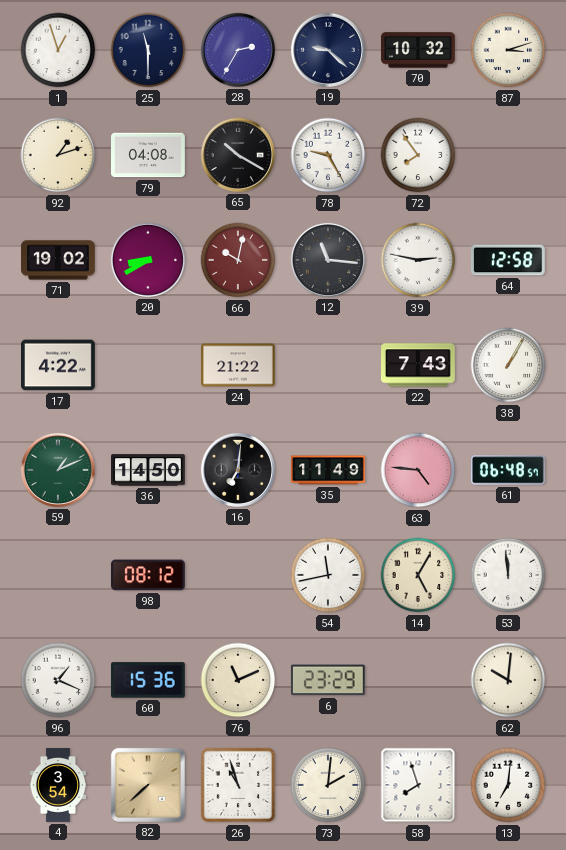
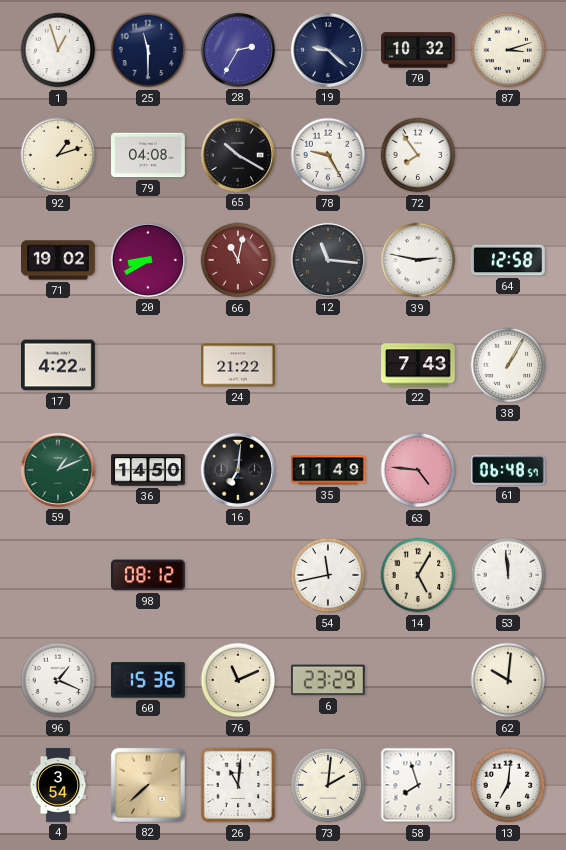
66: 10:02 -> 11:02 (238, 260)
26: 10:57 -> 11:01 (238, 785)
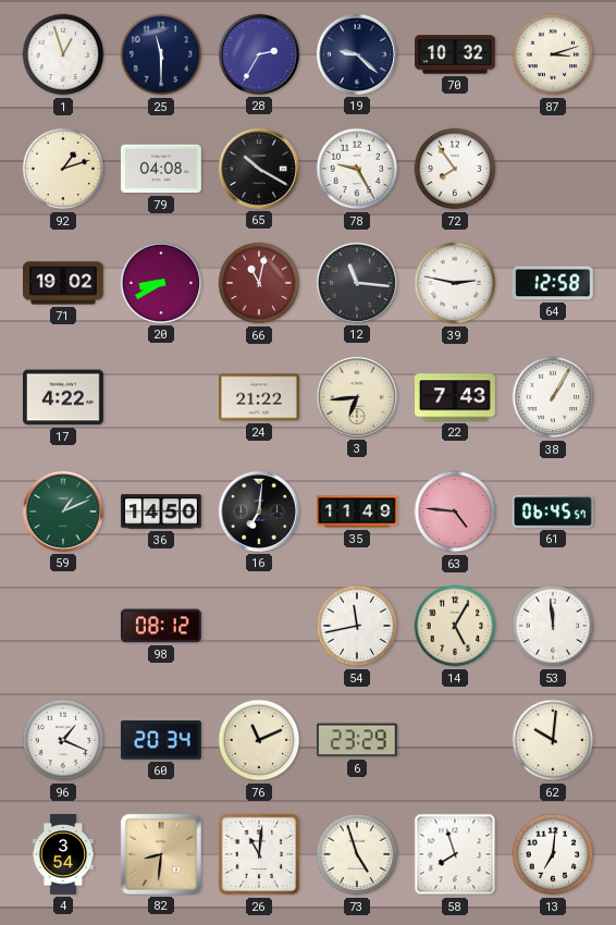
3: none -> 6:44 (357, 397)
61: 06:48 -> 06:45 (554, 511)
60: 15:36 -> 20:34 (161, 740)
82: 7:38 -> 8:31 (161, 854)
73: 2:01 -> 4:57 (357, 854)
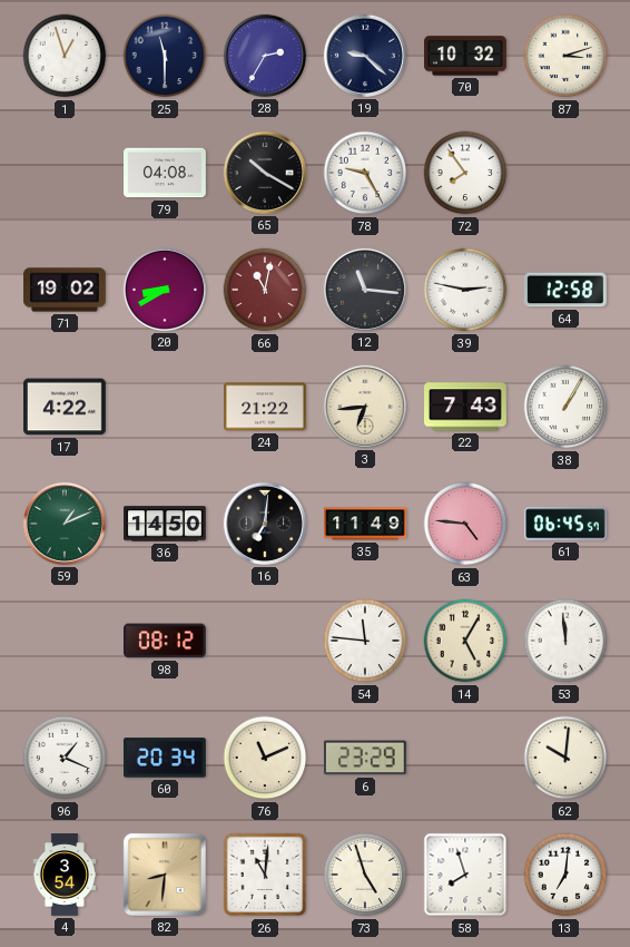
92: 1:12 -> none (63, 169)
54: 11:43 -> 11:46 (365, 641)
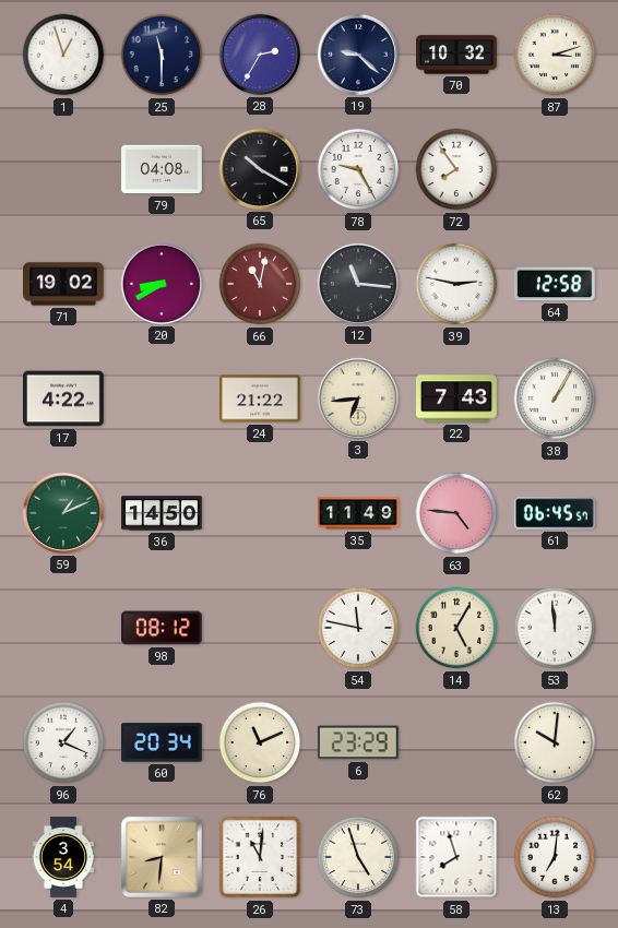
16: 7:01 -> none (265, 524)
54: 11:46 -> 11:47 (358, 628)
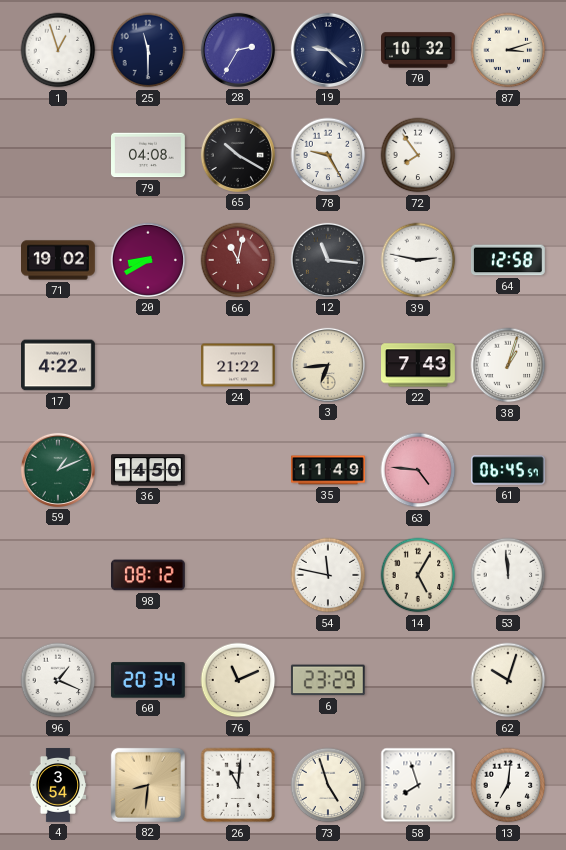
38: 1:05 -> 1:03 (508, 365)
62: 10:01 -> 10:03 (508, 680)
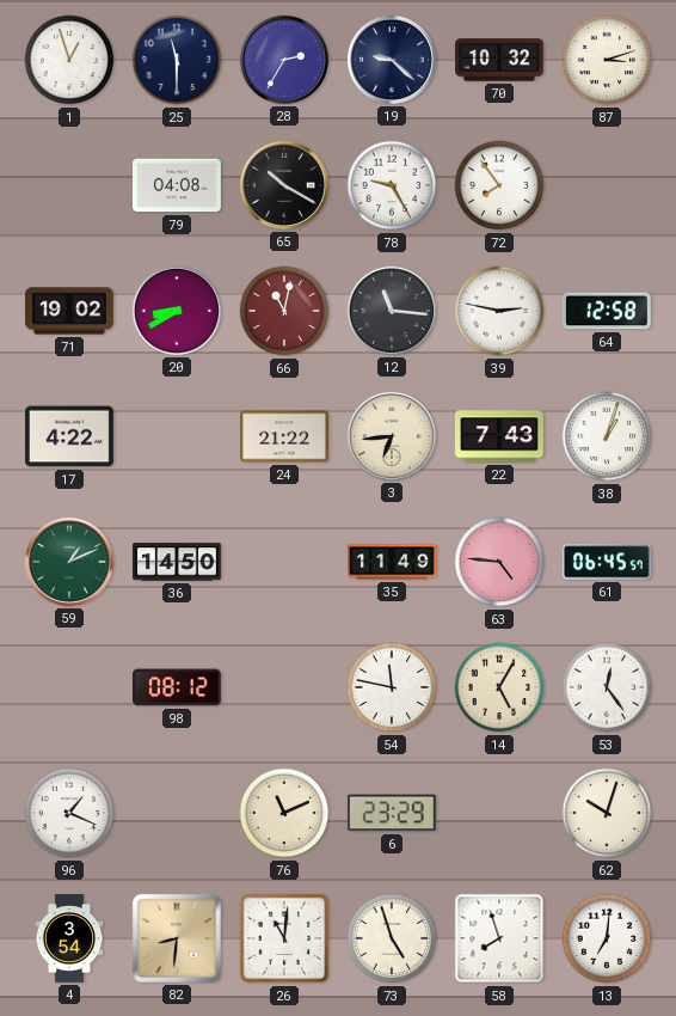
53: 11:59 -> 12:24 (607, 687)
60: 20:34 -> none (148, 680)
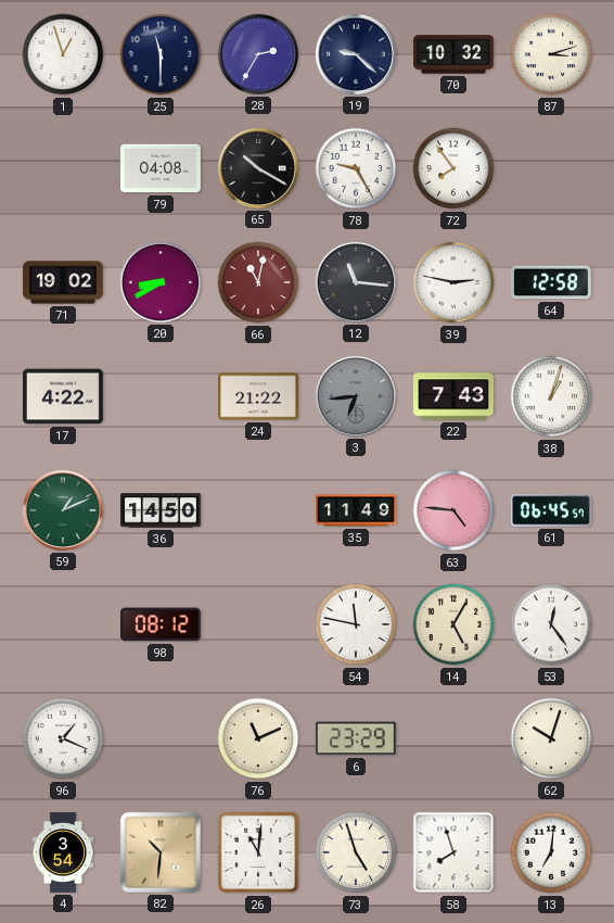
3 dial: cream -> grey (356, 396)
82: 8:31 -> 10:31 (161, 852)
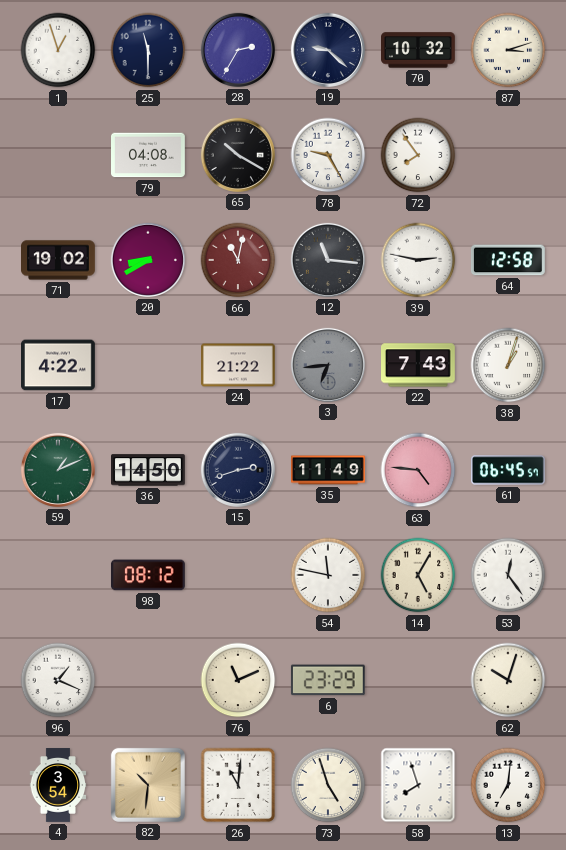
15: none -> 2:42 (238, 470)
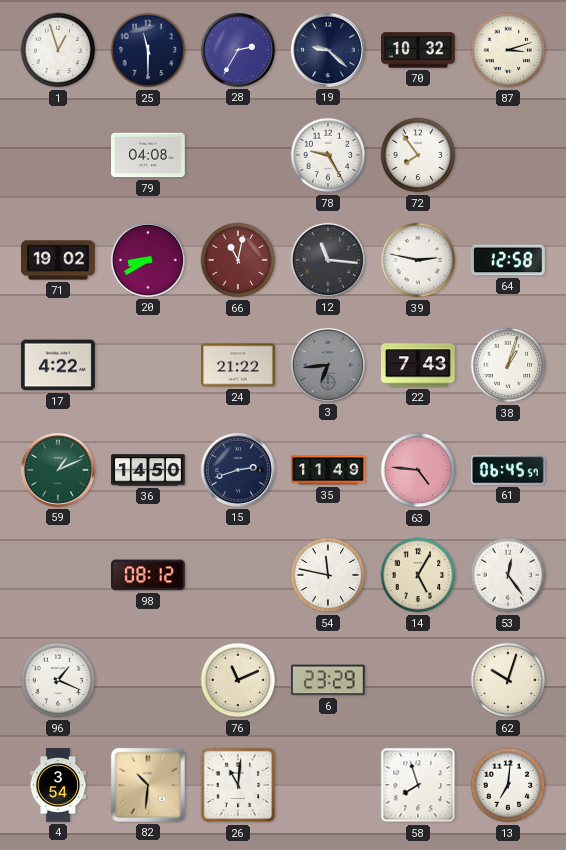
65: 10:20 -> none (238, 155)
73: 4:57 -> none (328, 785)
